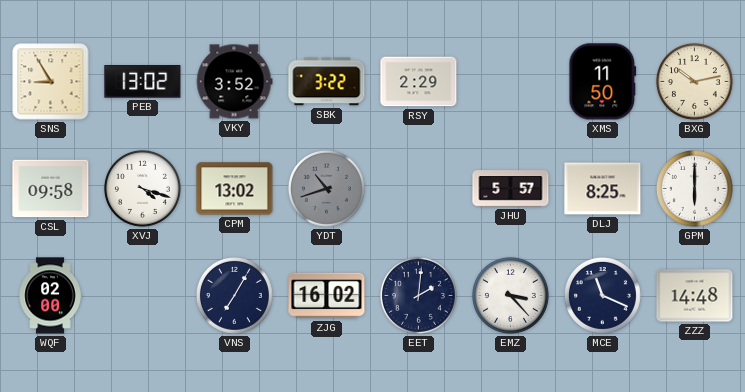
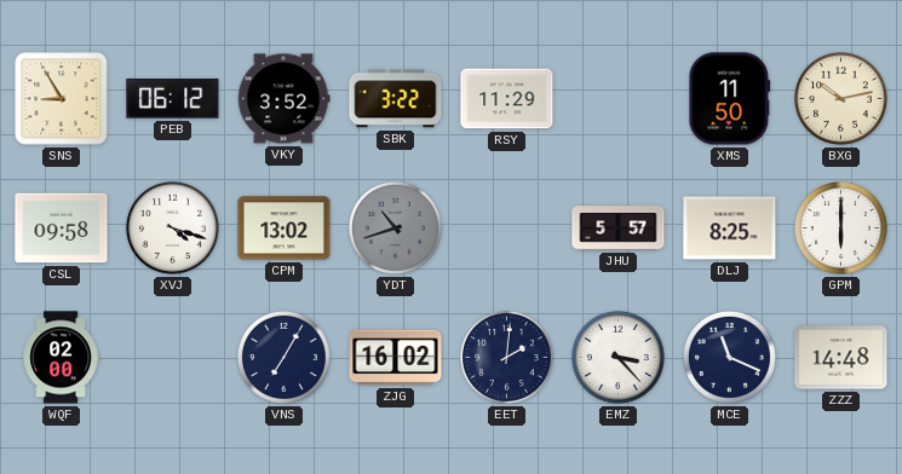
PEB: 13:02 -> 06:12 (173, 99)
RSY: 2:29 -> 11:29 (507, 99)
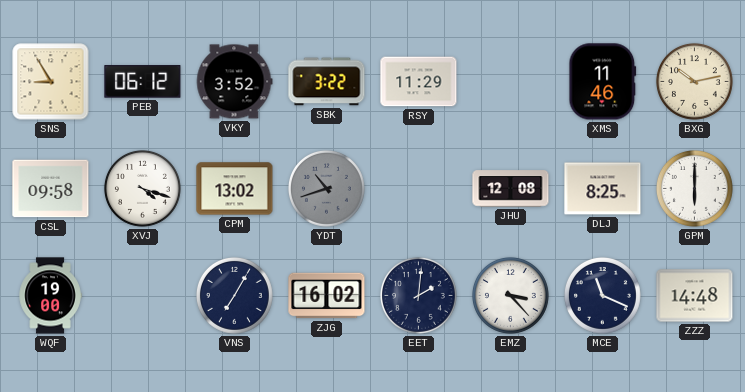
XMS: 11:50 -> 11:46 (603, 82)
JHU: 5:57 -> 12:08 (511, 189)
WQF: 02:00 -> 19:00 (50, 296)
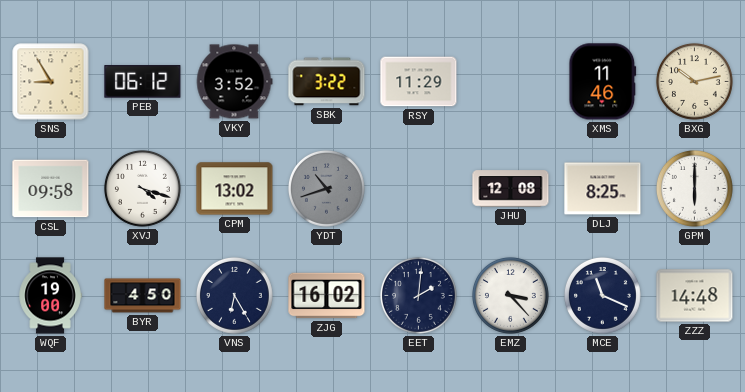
BYR: none -> 4:50 (143, 296)
VNS: 7:05 -> 6:25 (234, 295)
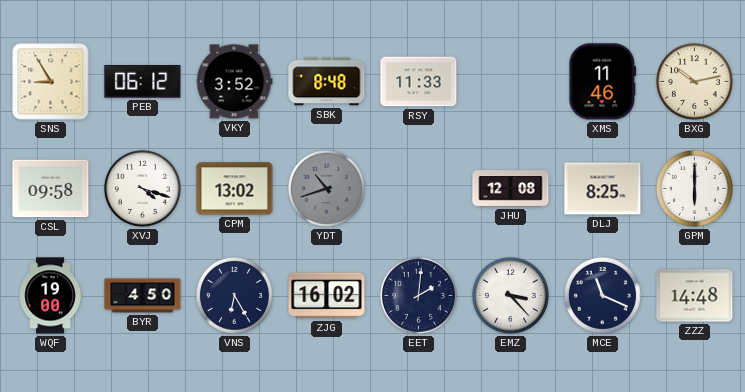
SBK: 3:22 -> 8:48 (327, 82)
RSY: 11:29 -> 11:33 (419, 82)
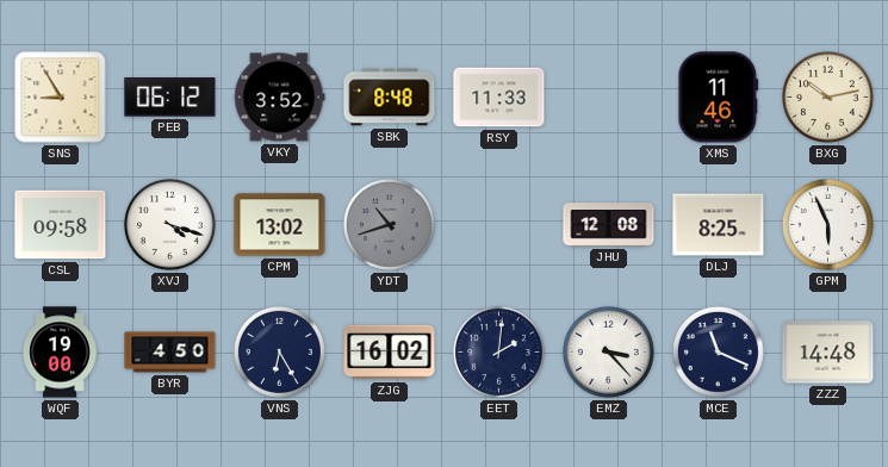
GPM: 6:00 -> 5:56 (827, 224)
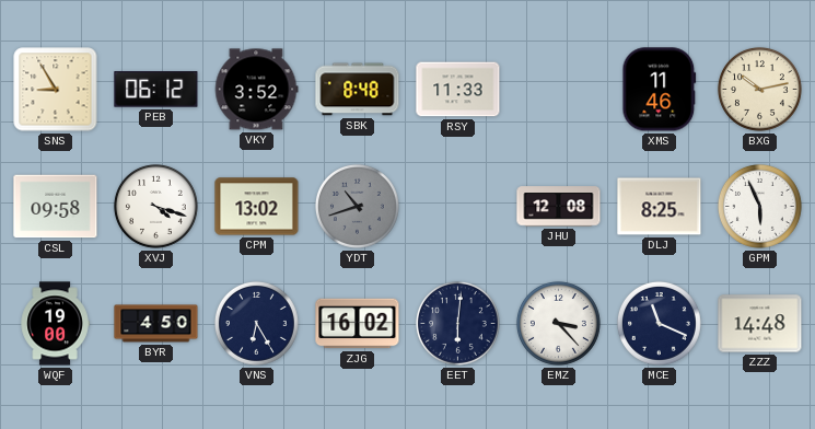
EET: 2:01 -> 6:01 (457, 323)
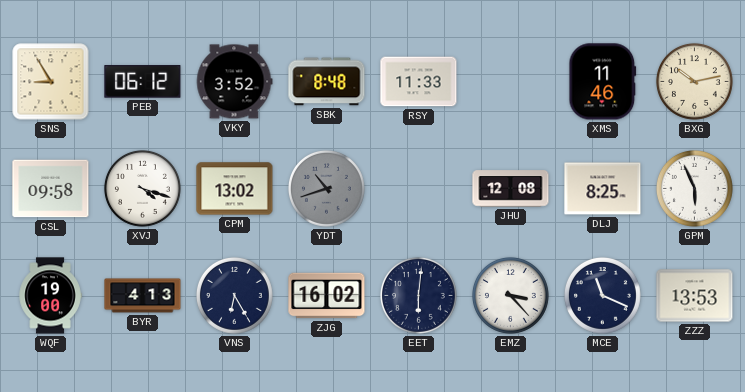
BYR: 4:50 -> 4:13 (143, 296)
ZZZ: 14:48 -> 13:53 (695, 296)
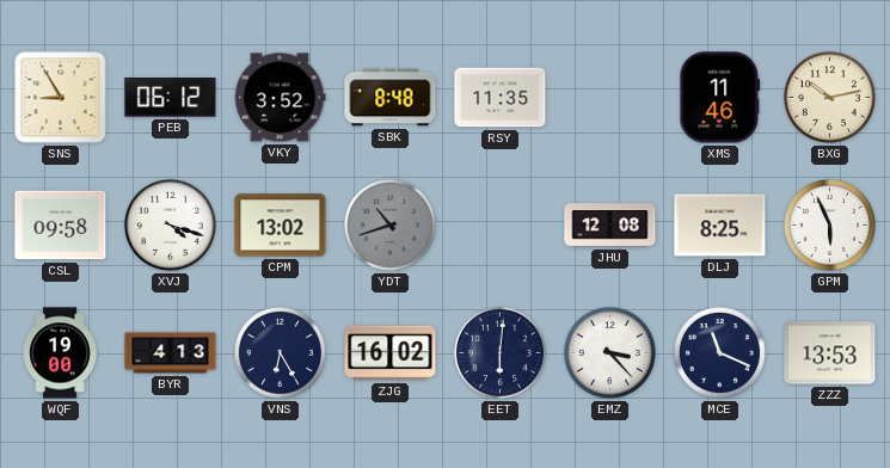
RSY: 11:33 -> 11:35 (501, 98)
